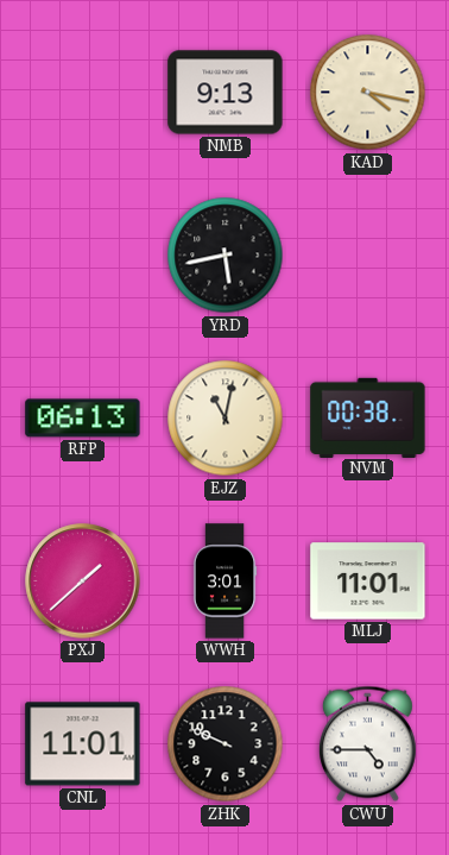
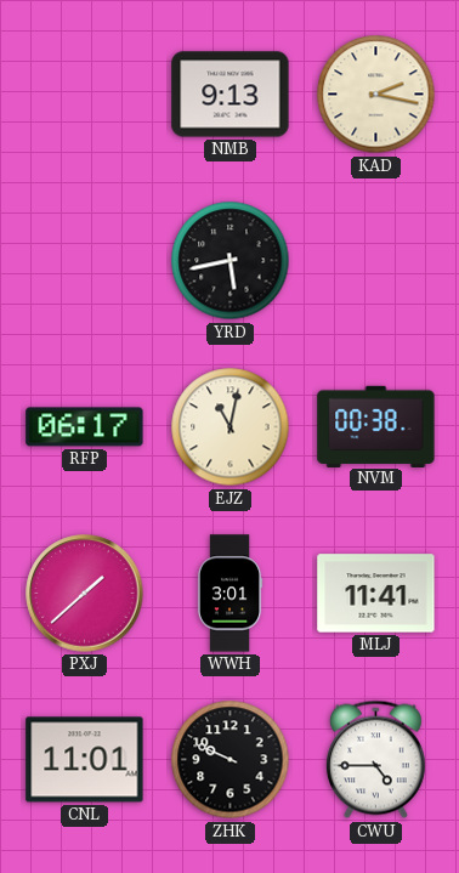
KAD: 4:17 -> 2:17 (376, 95)
RFP: 06:13 -> 06:17 (85, 427)
MLJ: 11:01 -> 11:41 (376, 594)
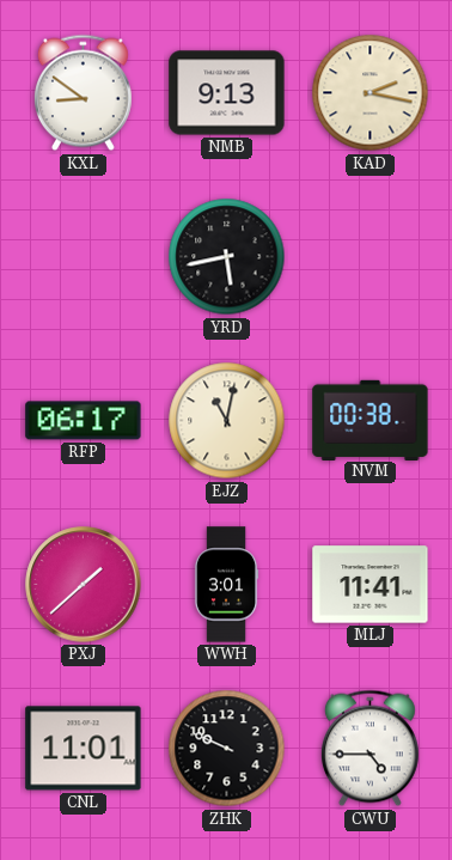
KXL: none -> 8:51 (83, 93)
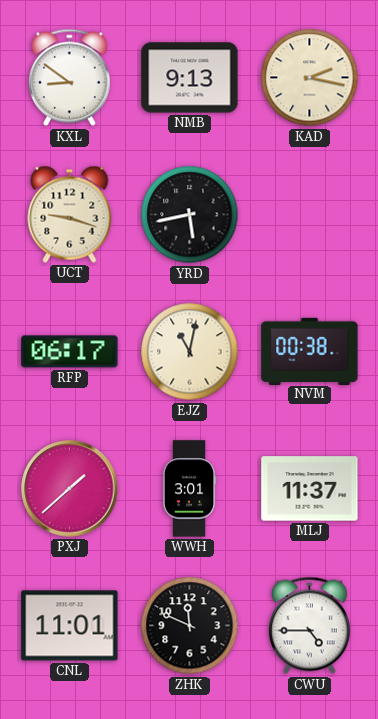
UCT: none -> 9:18 (70, 214)
MLJ: 11:41 -> 11:37 (310, 489)
ZHK: 9:49 -> 11:49 (190, 626)
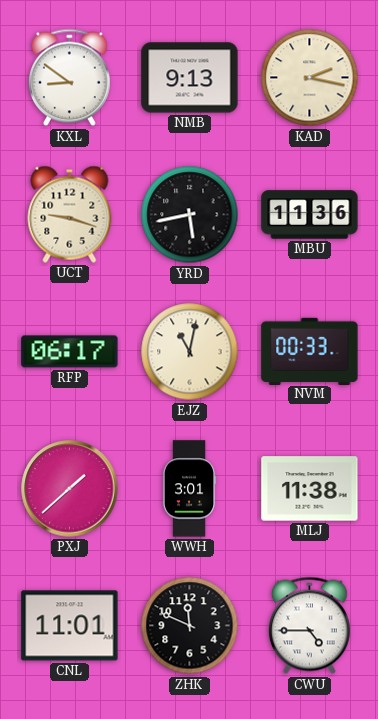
MBU: none -> 11:36 (310, 215)
NVM: 00:38 -> 00:33 (310, 351)
MLJ: 11:37 -> 11:38 (310, 489)
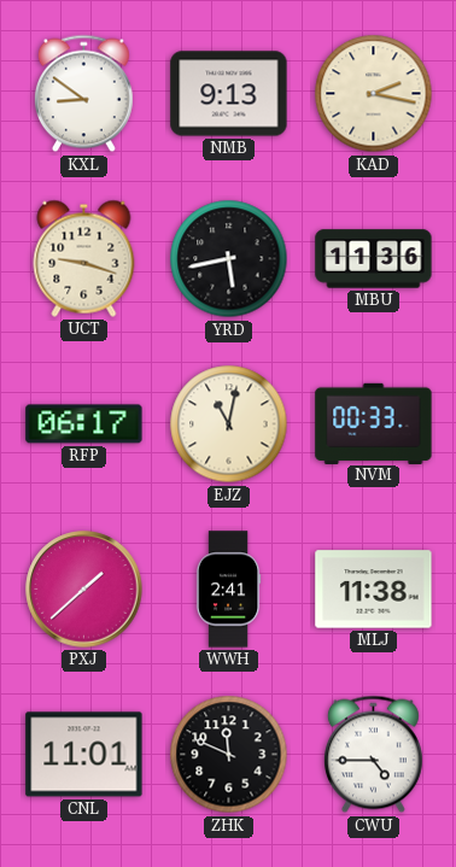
WWH: 3:01 -> 2:41 (228, 590)
